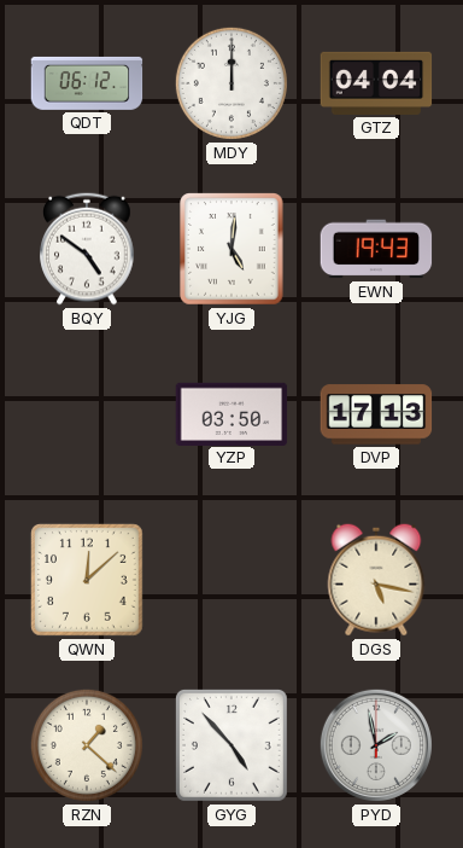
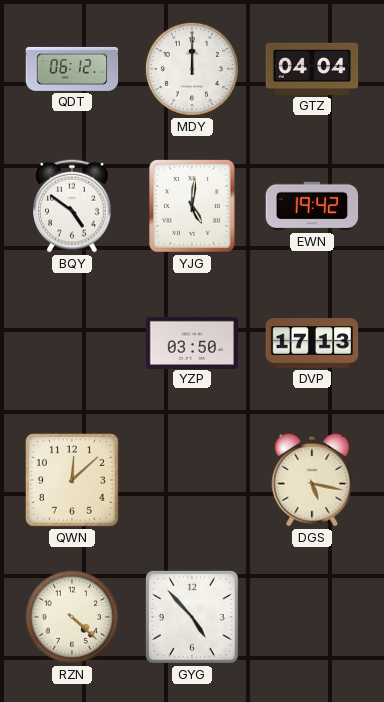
EWN: 19:43 -> 19:42 (312, 206)
RZN: 1:22 -> 4:22 (72, 617)
PYD: 1:58 -> none (376, 745)
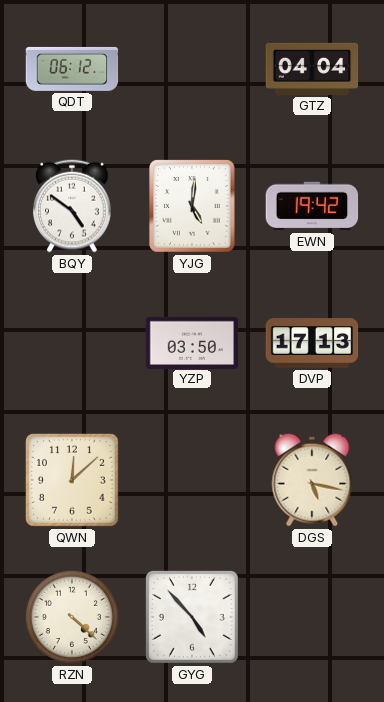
MDY: 12:00 -> none (192, 69)
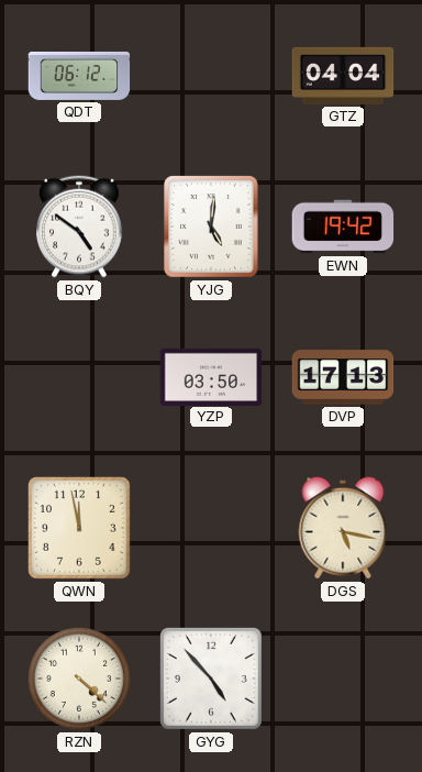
QWN: 12:08 -> 11:58 (79, 528)
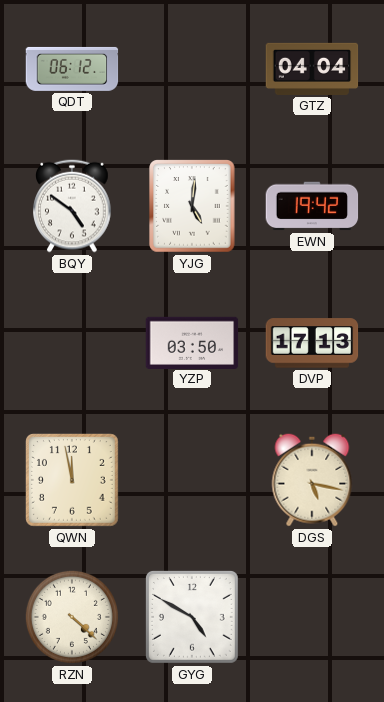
GYG: 4:53 -> 4:50 (192, 617)
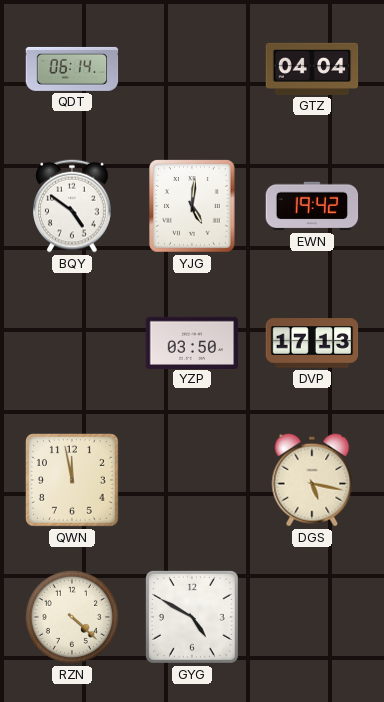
QDT: 06:12 -> 06:14 (72, 69)
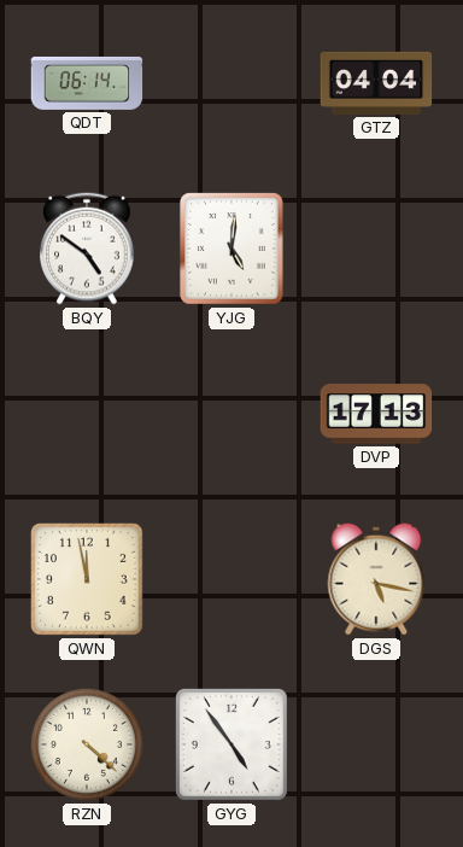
EWN: 19:42 -> none (312, 206)
YZP: 03:50 -> none (192, 342)
GYG: 4:50 -> 4:54 (231, 744)
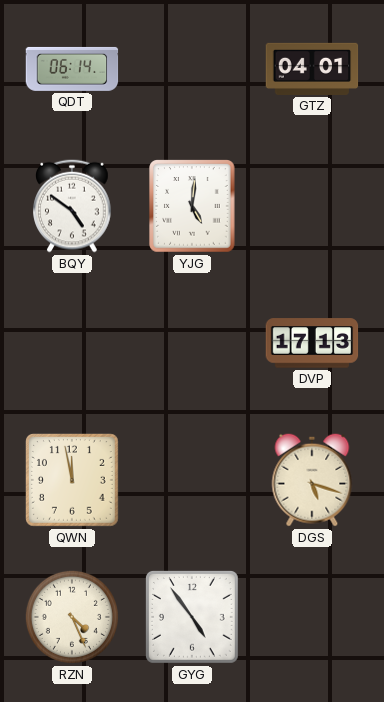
GTZ: 04:04 -> 04:01 (312, 69)
DGS: 5:17 -> 5:18 (312, 480)
RZN: 4:22 -> 4:26 (72, 617)
